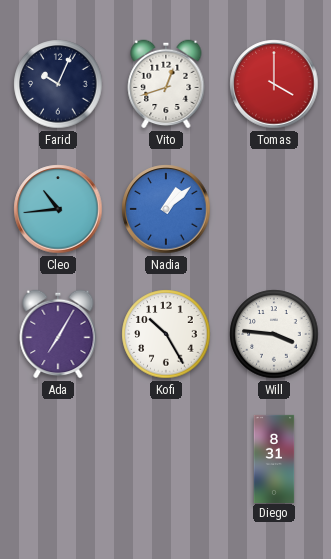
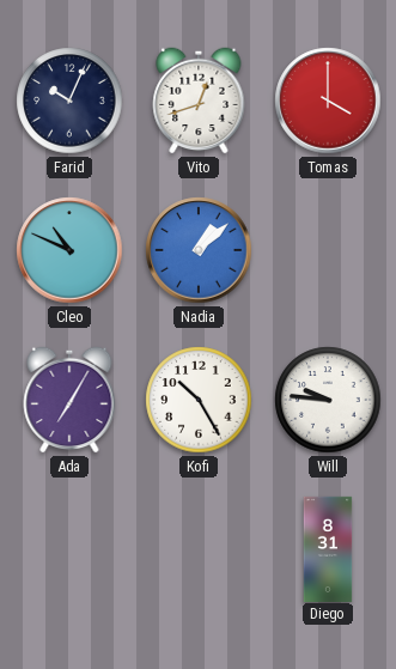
Cleo: 10:44 -> 10:49 (69, 250)
Will: 3:46 -> 9:46 (328, 400)
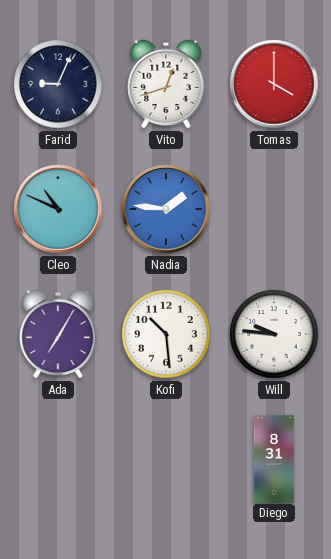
Farid: 10:04 -> 9:04 (58, 84)
Nadia: 1:08 -> 1:46 (166, 209)
Kofi: 10:25 -> 10:29 (166, 334)
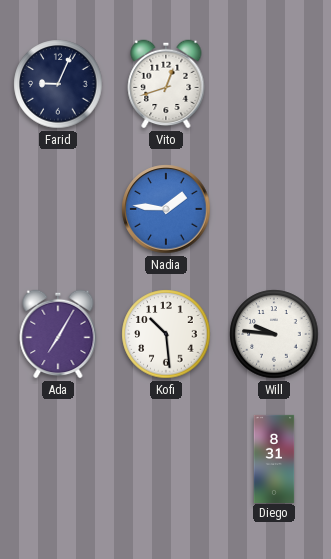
Tomas: 4:00 -> none (274, 84)
Cleo: 10:49 -> none (58, 209)
